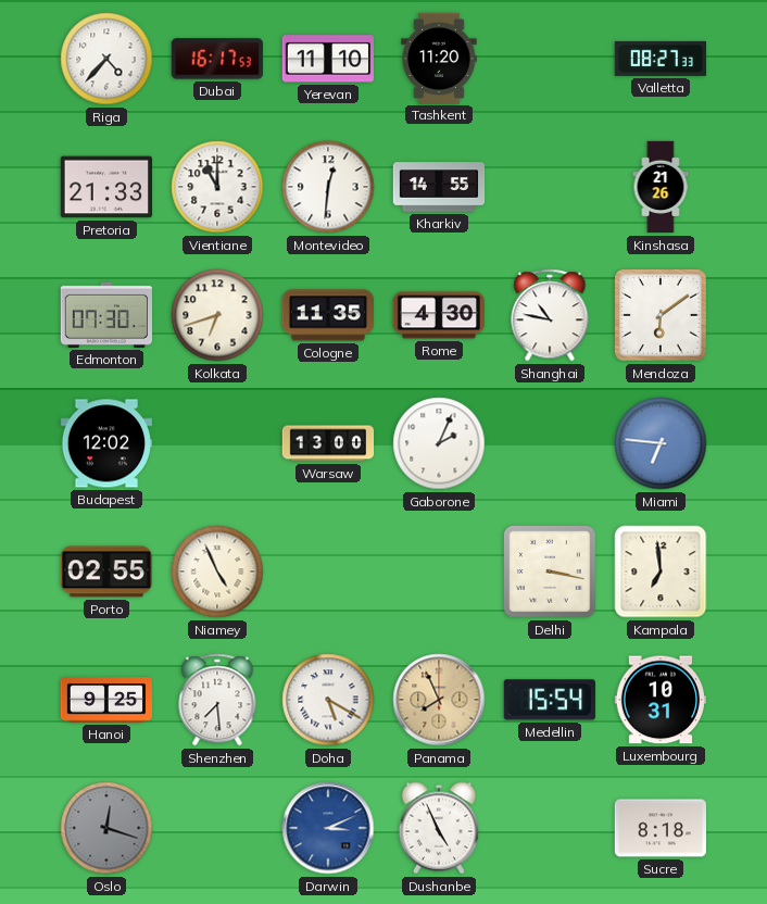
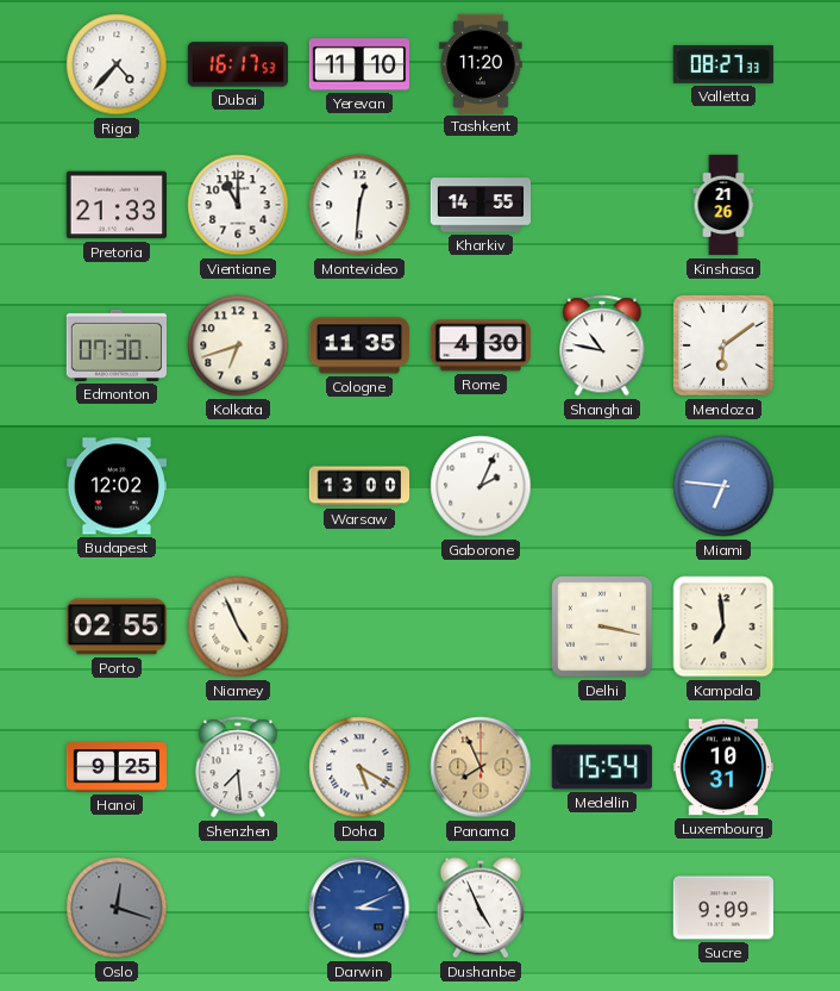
Sucre: 8:18 -> 9:09 (722, 908)
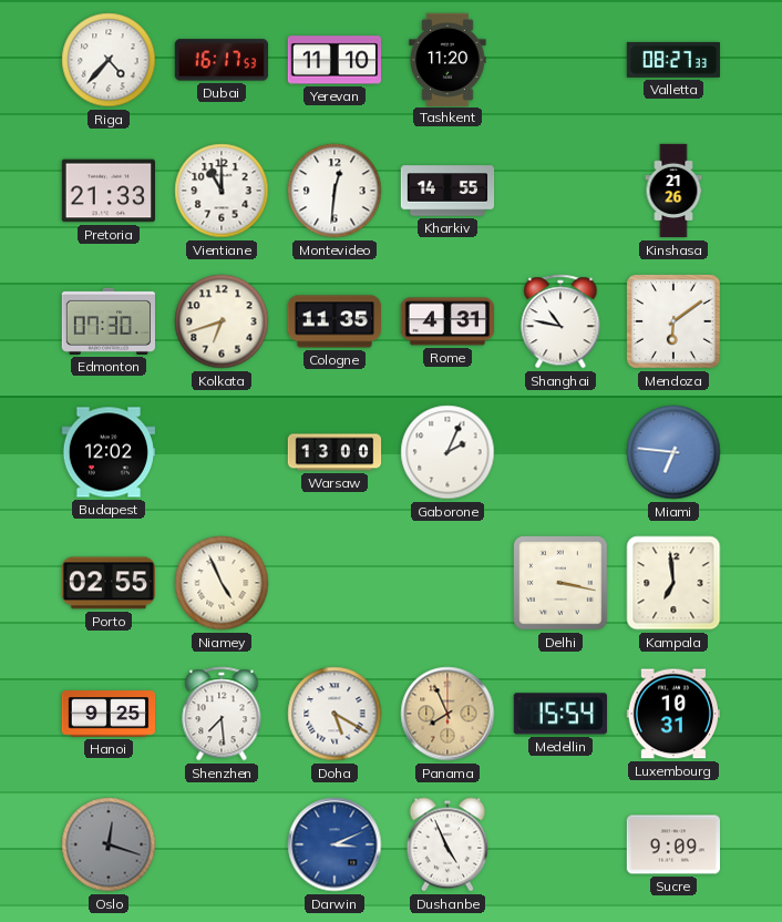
Rome: 4:30 -> 4:31 (446, 321)
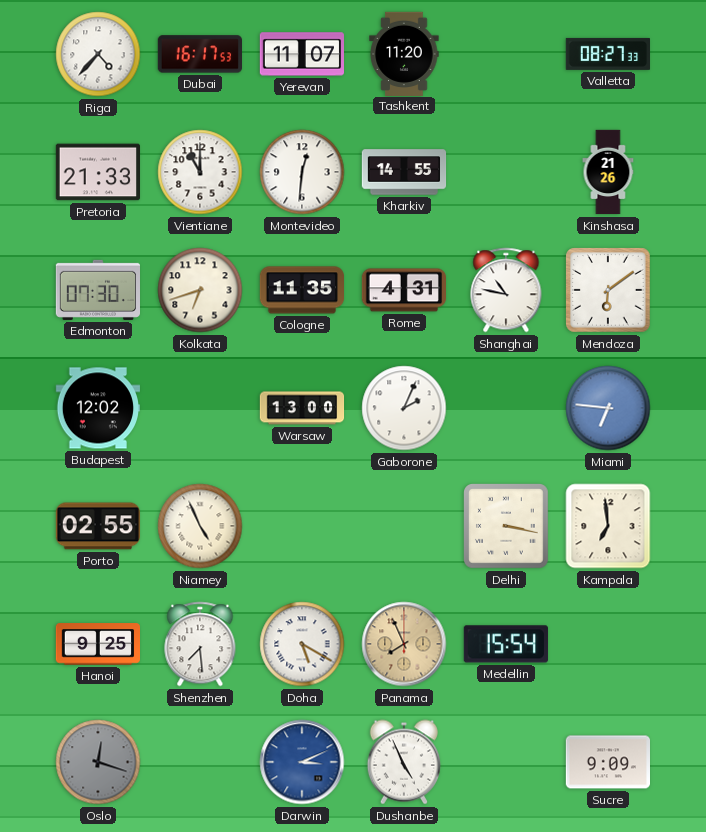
Yerevan: 11:10 -> 11:07 (301, 54)
Luxembourg: 10:31 -> none (672, 714)
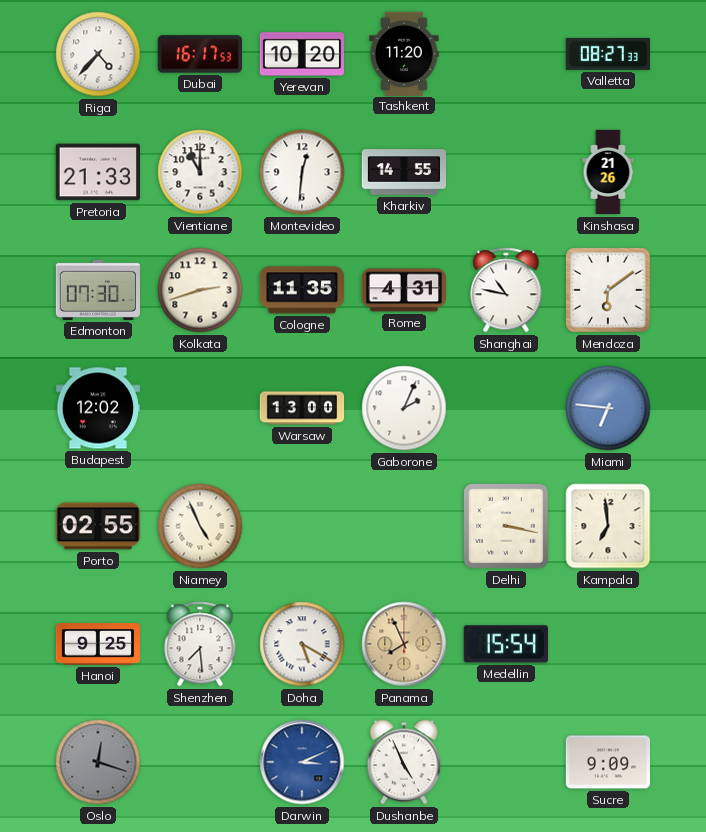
Yerevan: 11:07 -> 10:20 (301, 54)
Kolkata: 6:42 -> 2:42 (200, 290)
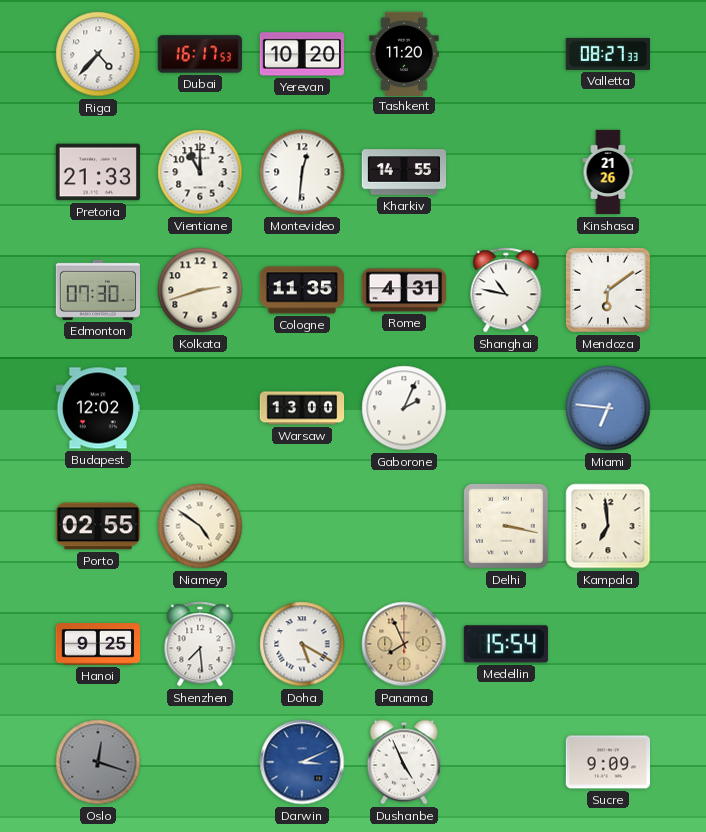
Niamey: 4:56 -> 4:51 (200, 526)
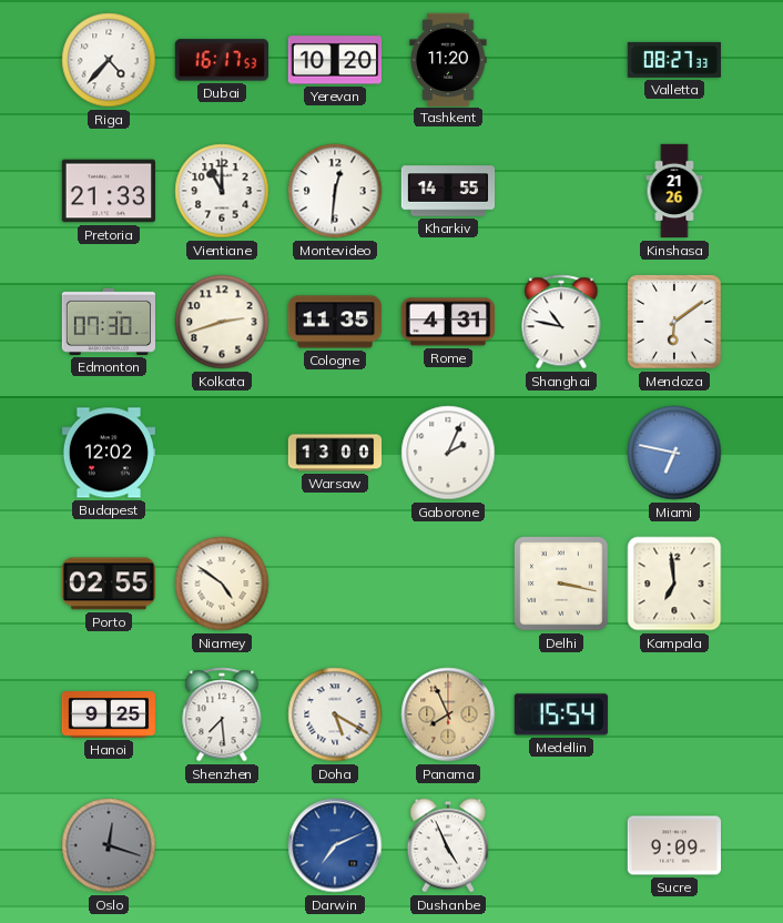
Miami: 6:46 -> 6:47 (674, 453)
Darwin: 3:11 -> 7:11 (335, 845)
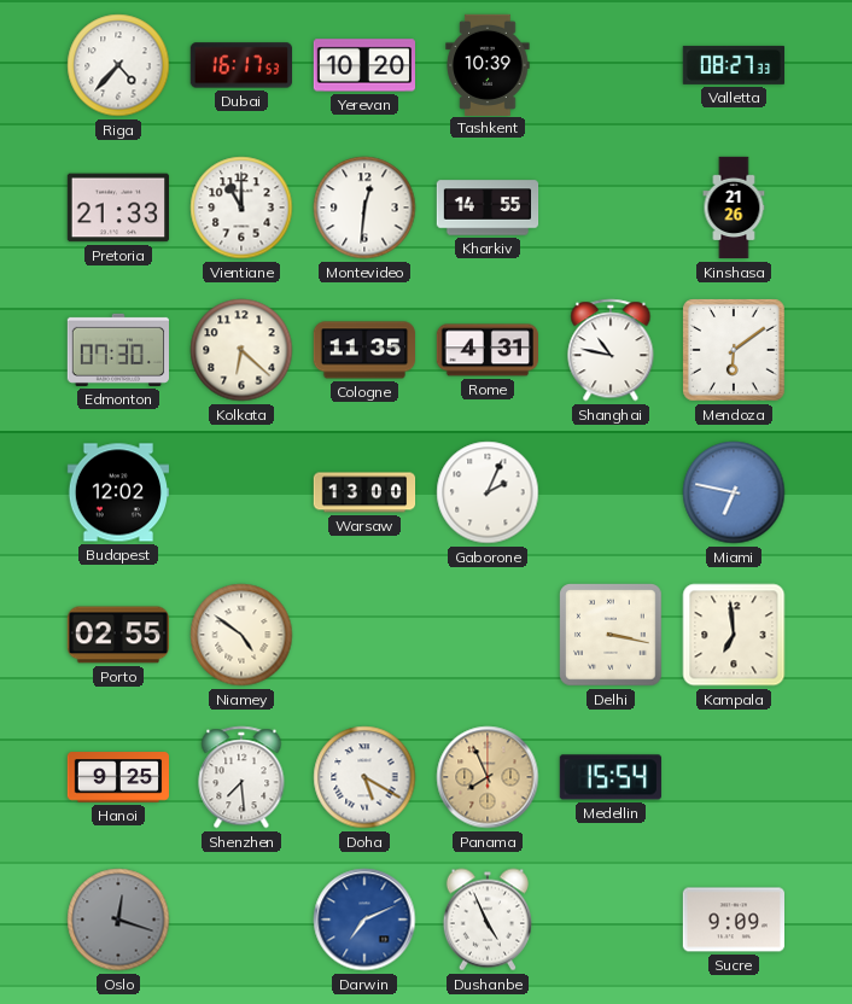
Tashkent: 11:20 -> 10:39 (488, 64)
Kolkata: 2:42 -> 6:22 (241, 350)
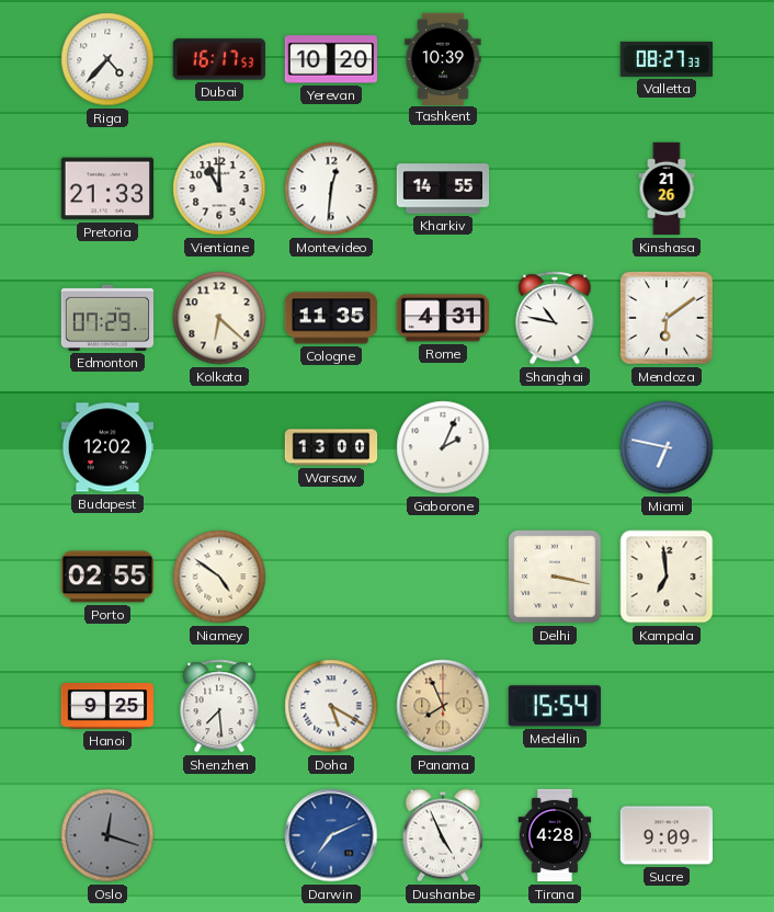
Edmonton: 07:30 -> 07:29 (106, 318)
Tirana: none -> 4:28 (555, 835)
